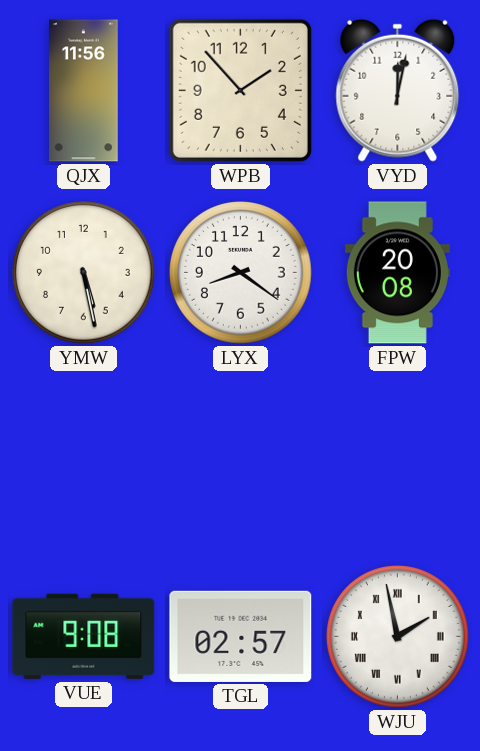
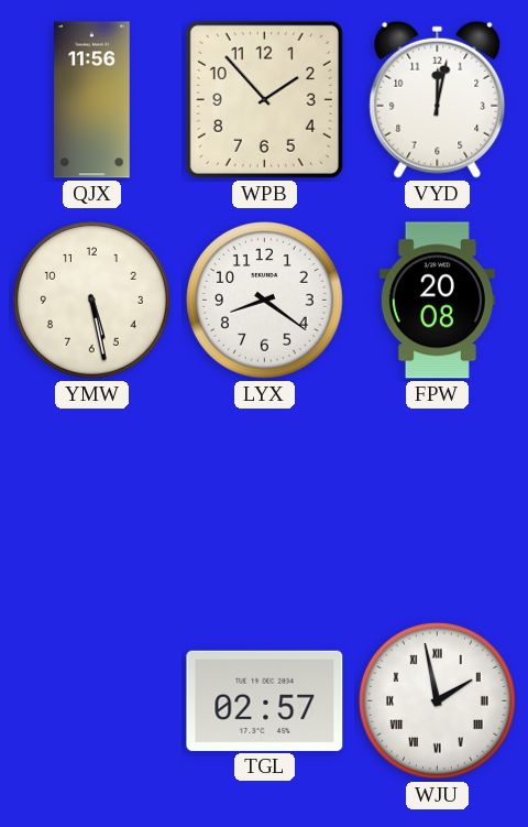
VUE: 9:08 -> none (84, 636)
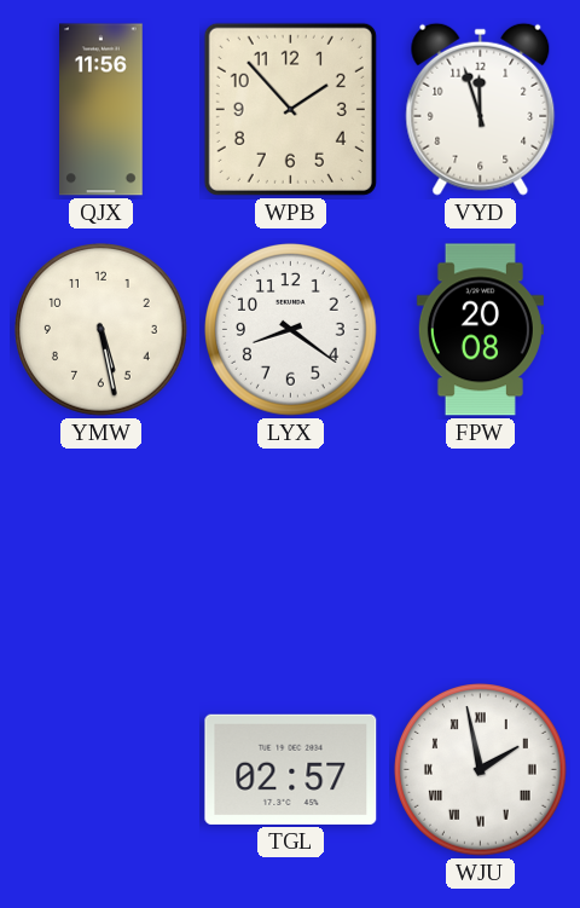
VYD: 12:02 -> 11:57 (481, 109)
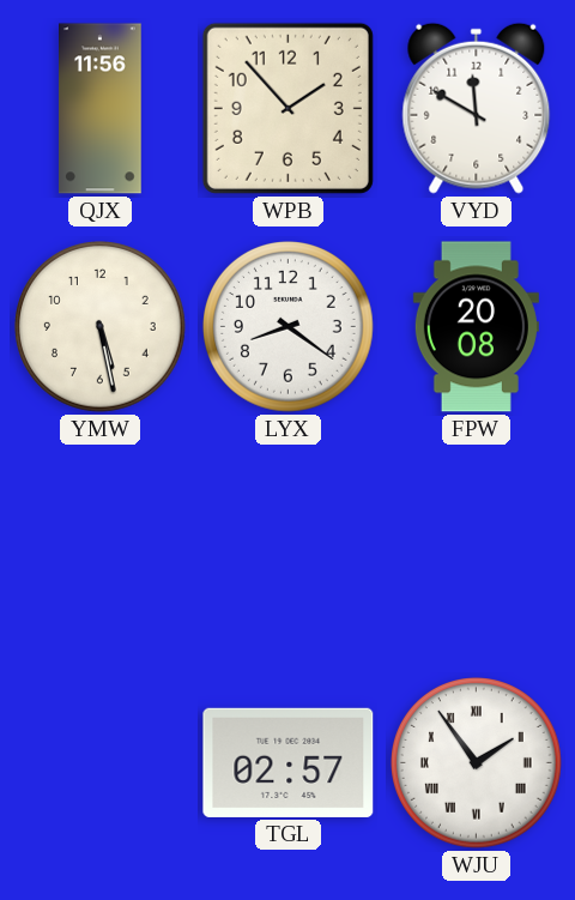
VYD: 11:57 -> 11:50 (477, 108)
WJU: 1:58 -> 1:54 (477, 763)
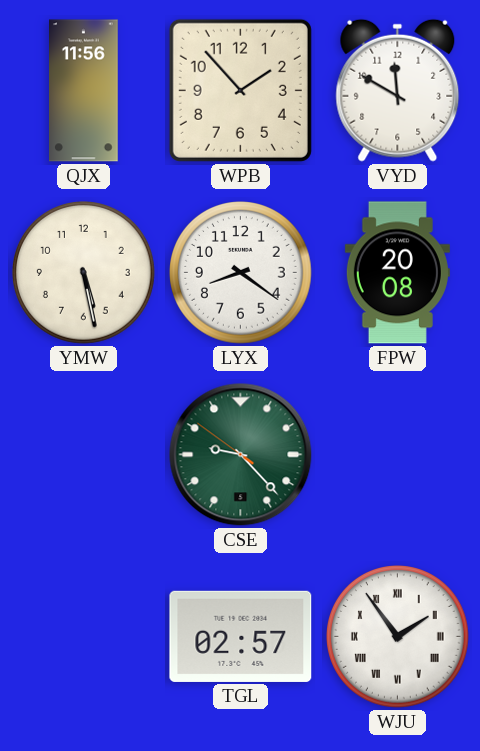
CSE: none -> 9:22 (241, 455)
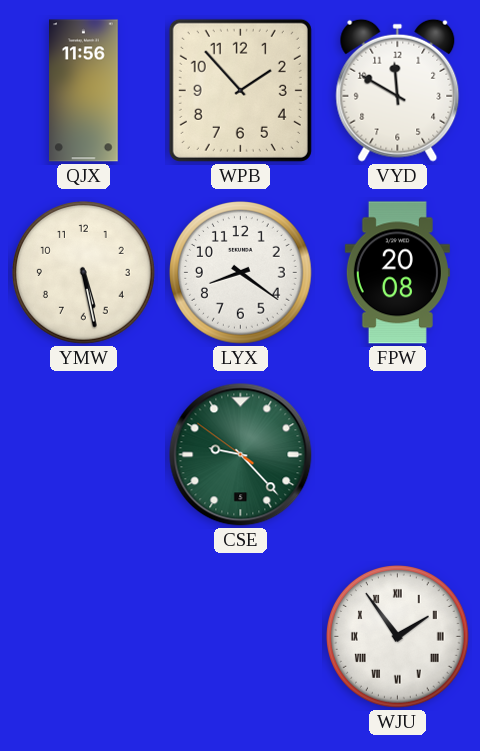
TGL: 02:57 -> none (241, 636)
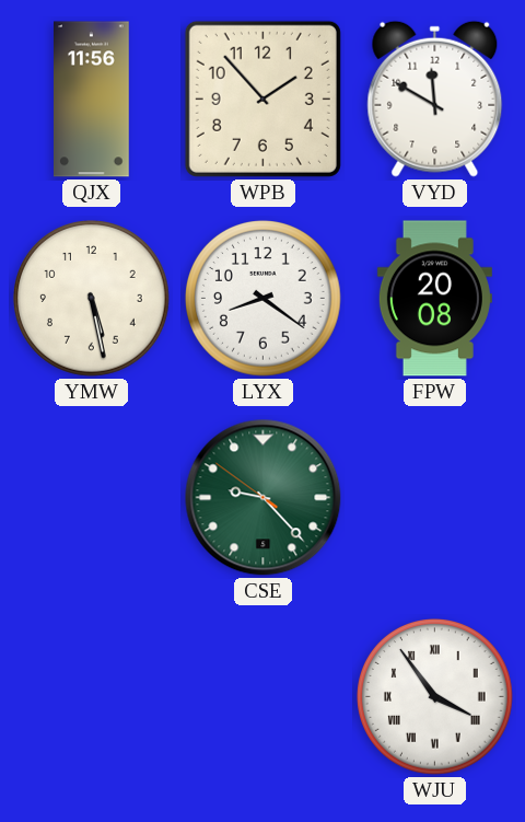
WJU: 1:54 -> 3:54 (435, 697)
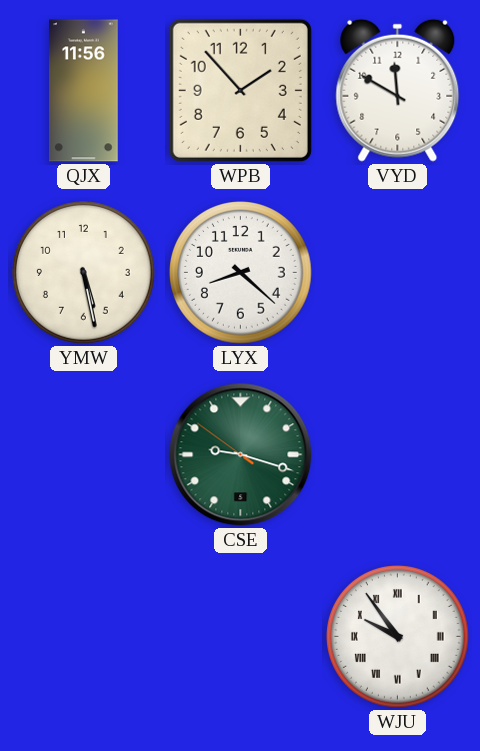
LYX: 8:21 -> 8:22 (241, 273)
FPW: 20:08 -> none (434, 299)
CSE: 9:22 -> 9:17 (241, 455)
WJU: 3:54 -> 9:54 (398, 637)
